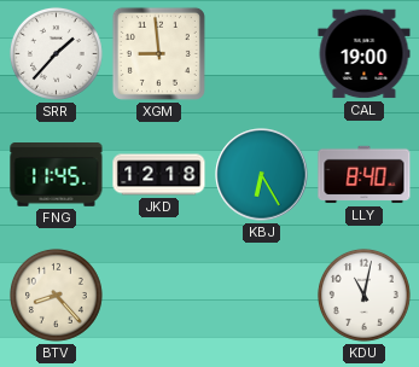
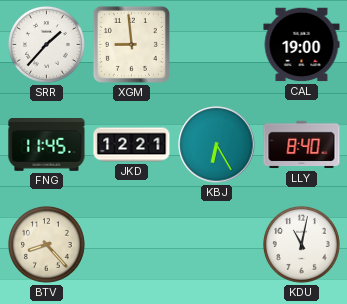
JKD: 12:18 -> 12:21 (132, 145)
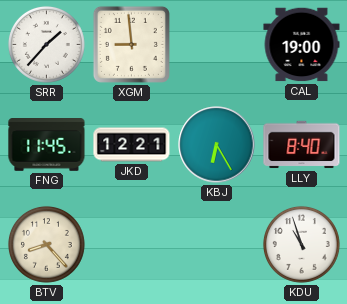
KDU: 11:02 -> 10:57 (301, 244)
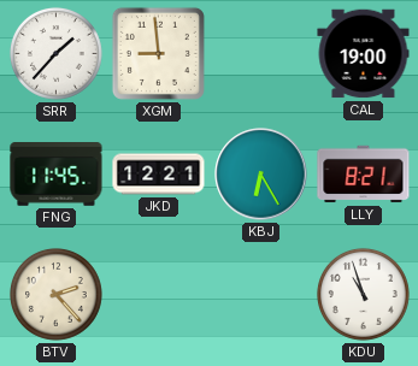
LLY: 8:40 -> 8:21 (364, 175)
BTV: 8:23 -> 2:23 (55, 294)
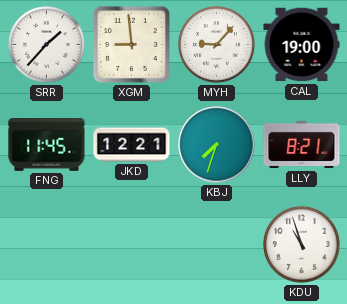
MYH: none -> 9:07 (216, 44)
KBJ: 6:25 -> 7:33 (217, 145)
BTV: 2:23 -> none (55, 294)
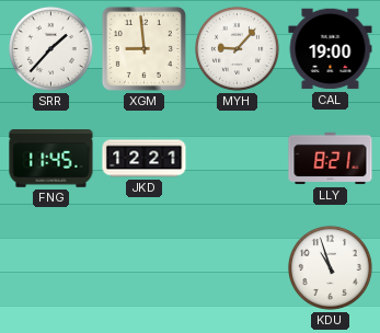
KBJ: 7:33 -> none (217, 145)
